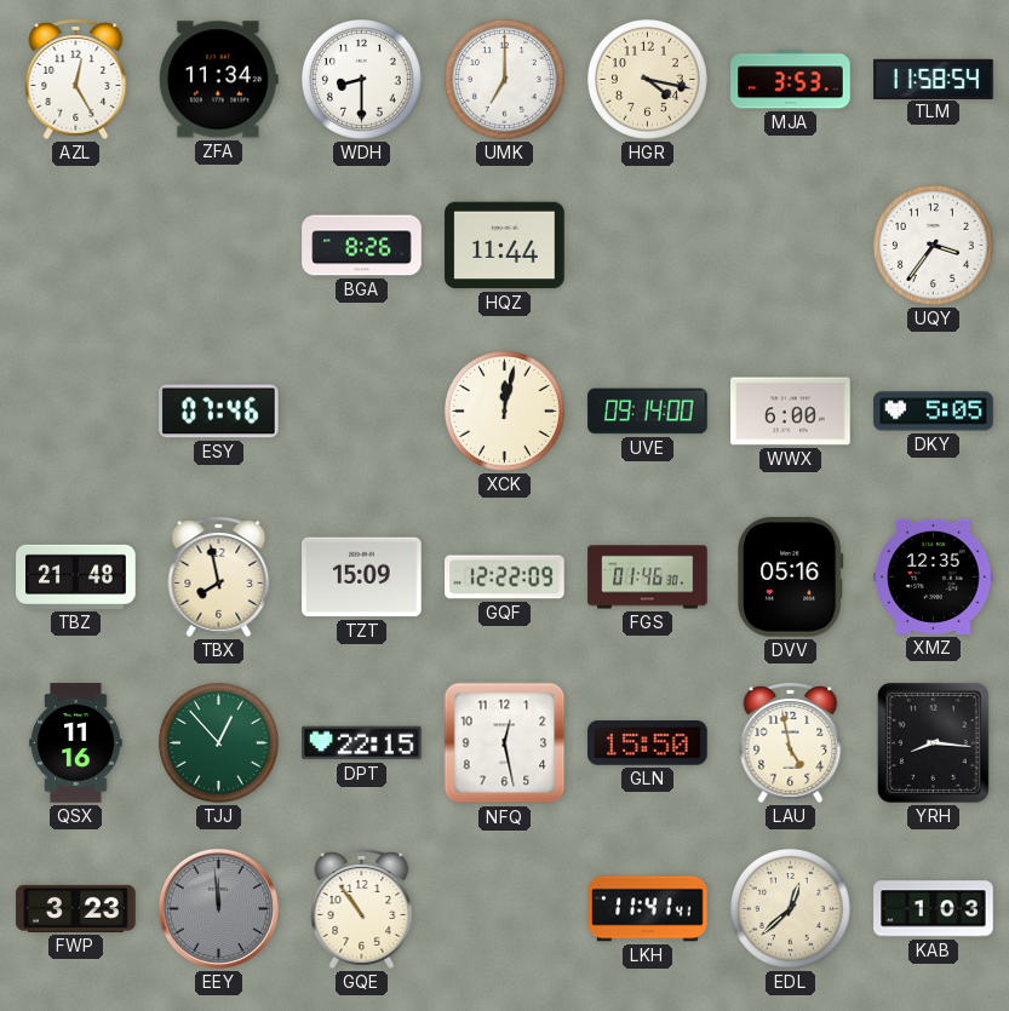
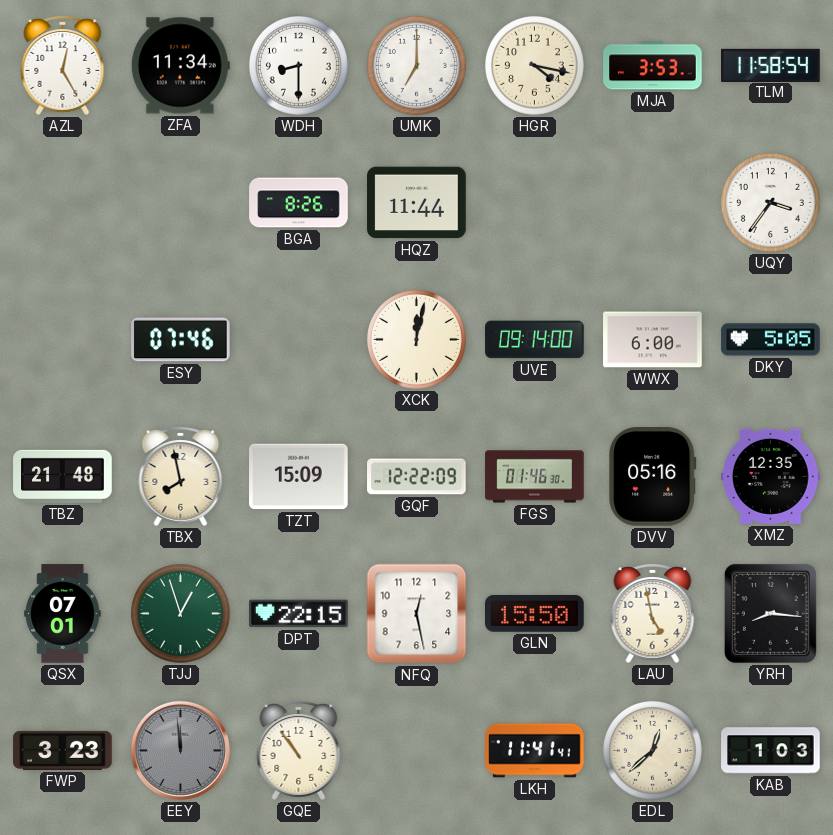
QSX: 11:16 -> 07:01 (63, 614)
TJJ: 12:53 -> 12:57 (180, 613)
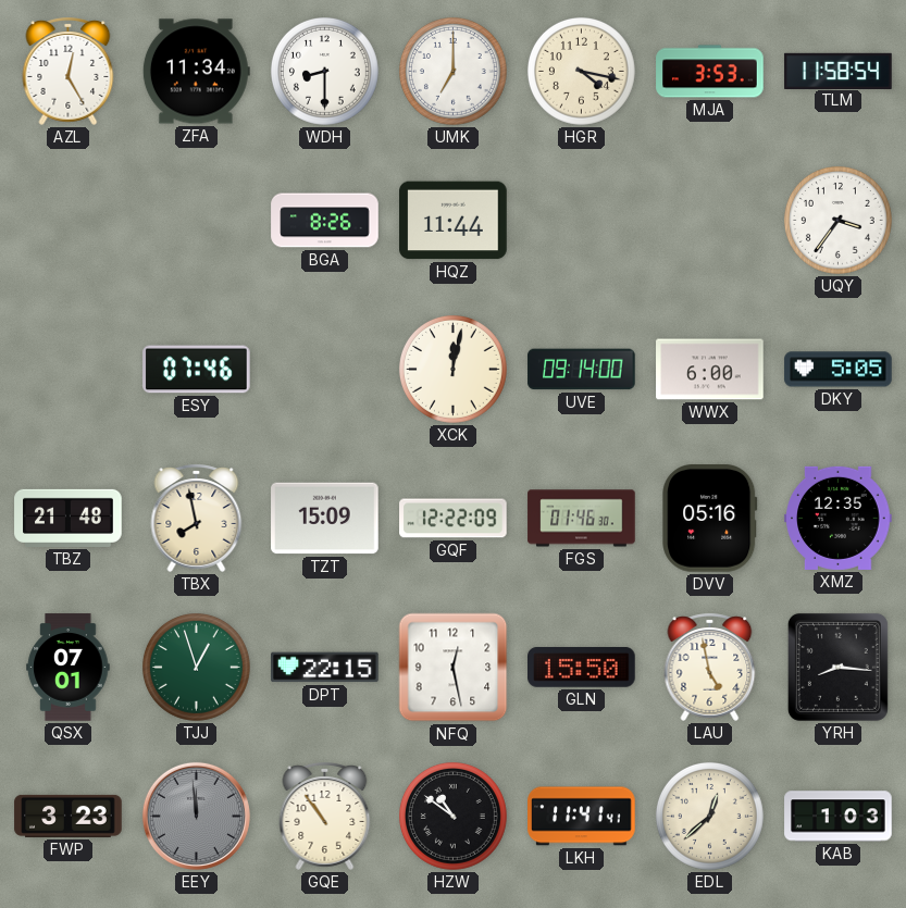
HZW: none -> 10:51 (452, 816)
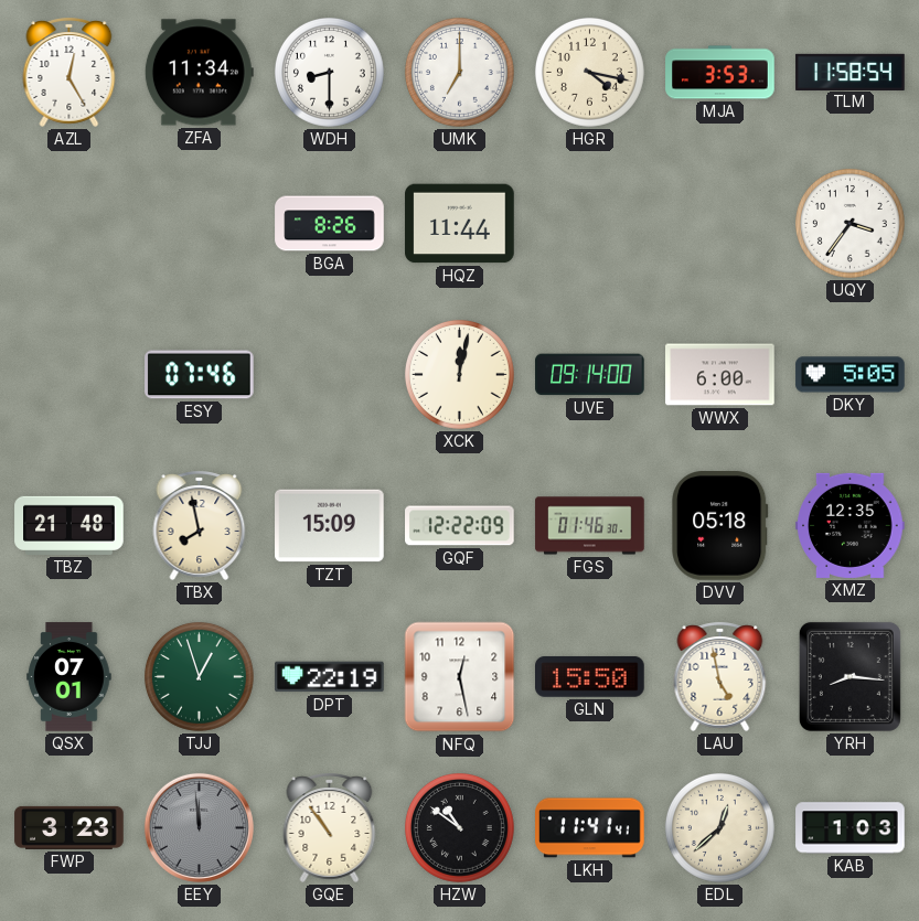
DVV: 05:16 -> 05:18 (720, 526)
DPT: 22:15 -> 22:19 (330, 677)
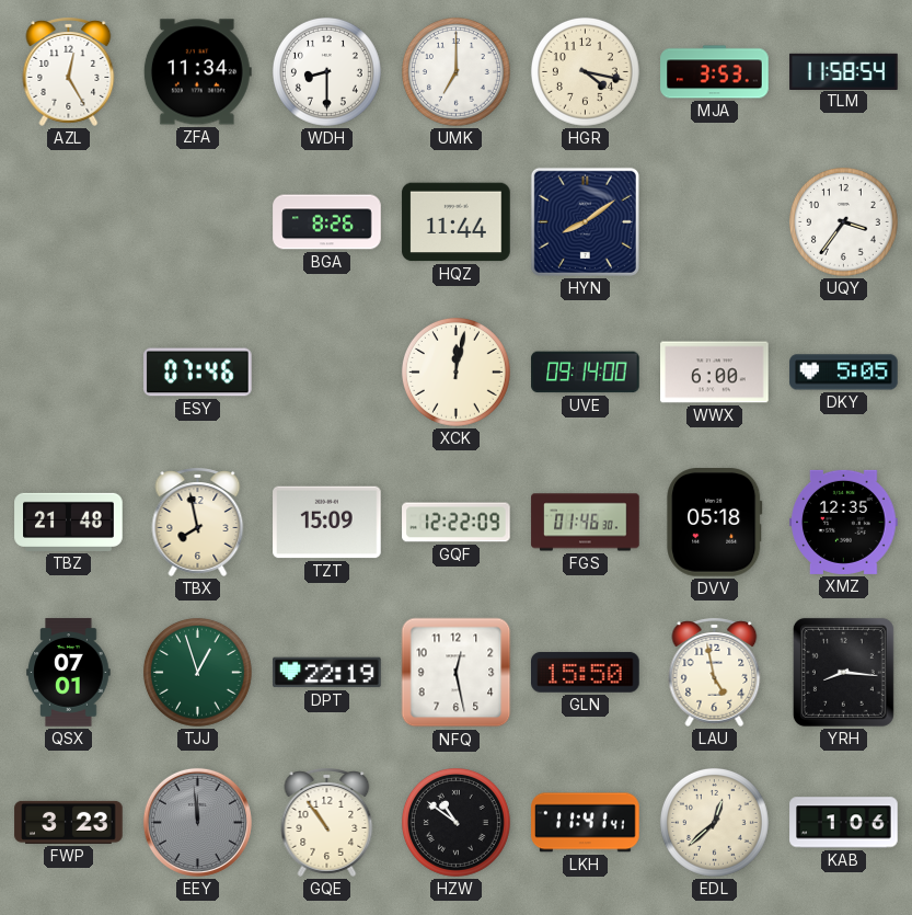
HYN: none -> 8:09 (585, 221)
KAB: 1:03 -> 1:06 (844, 823)
